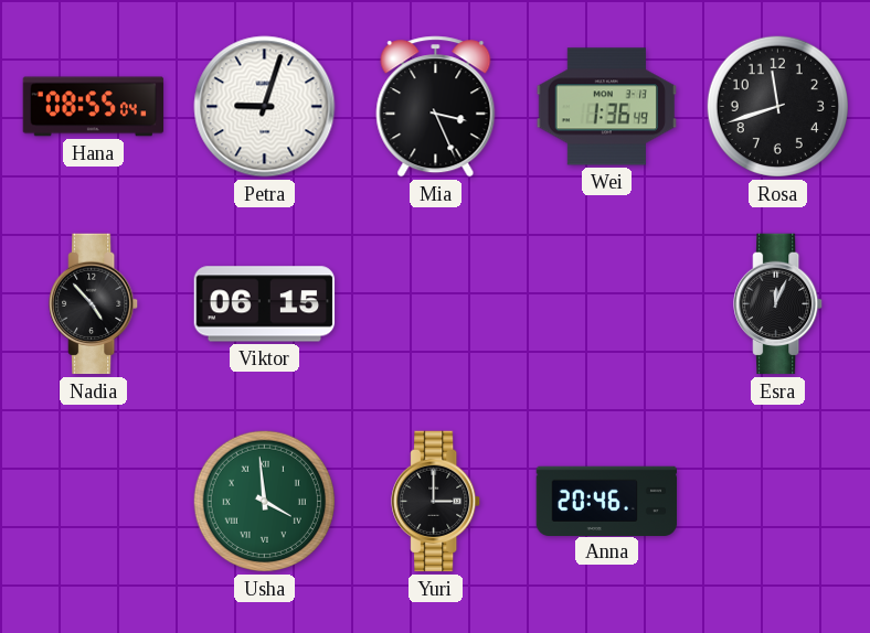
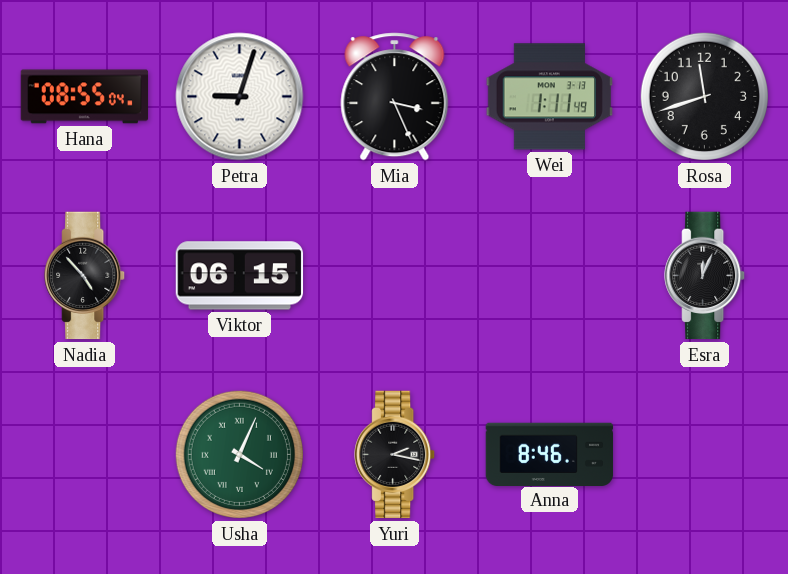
Wei: 1:36 -> 1:11 (549, 97)
Usha: 3:59 -> 4:04 (239, 454)
Yuri: 3:00 -> 2:17 (395, 455)
Anna: 20:46 -> 8:46 (550, 454)
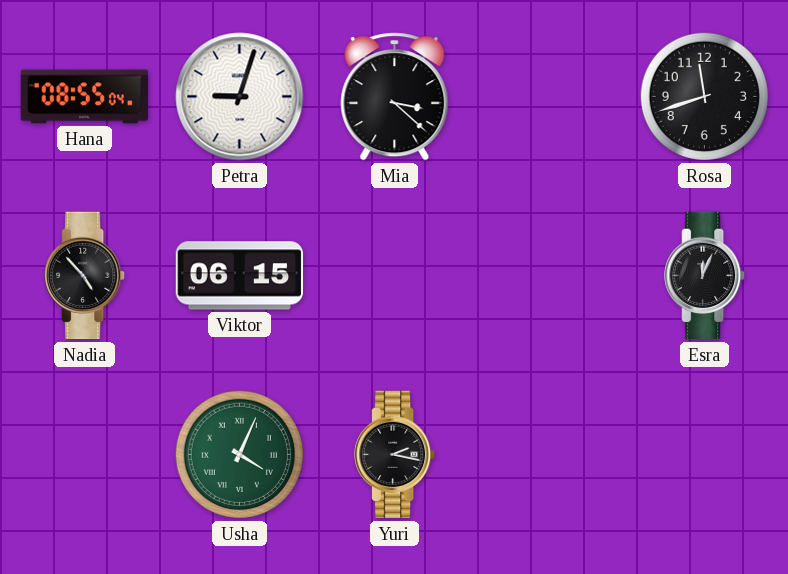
Mia: 3:26 -> 3:22 (395, 97)
Wei: 1:11 -> none (549, 97)
Anna: 8:46 -> none (550, 454)
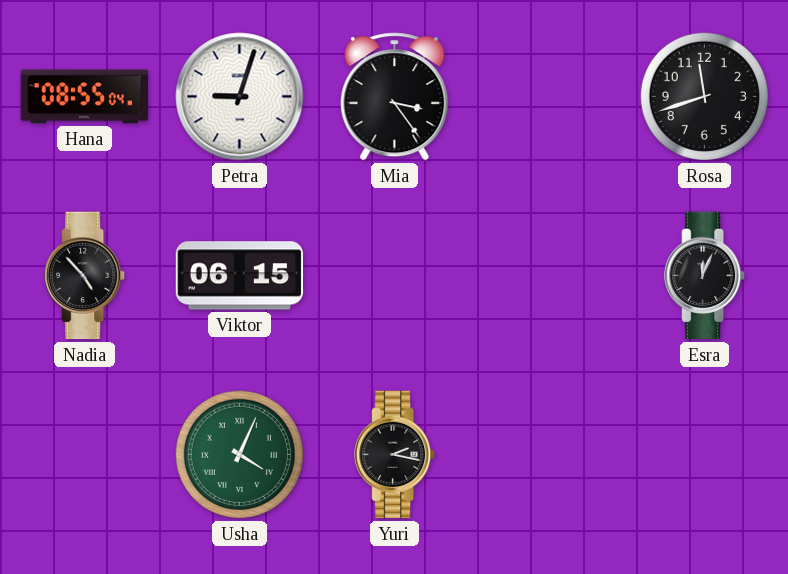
Mia: 3:22 -> 3:24 (395, 97)
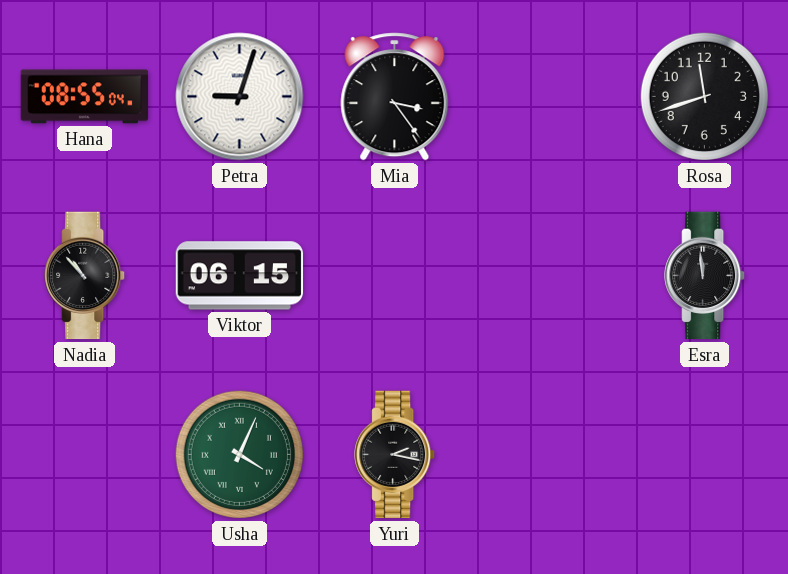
Nadia: 4:53 -> 10:53 (85, 276)
Esra: 12:04 -> 11:59 (705, 276)
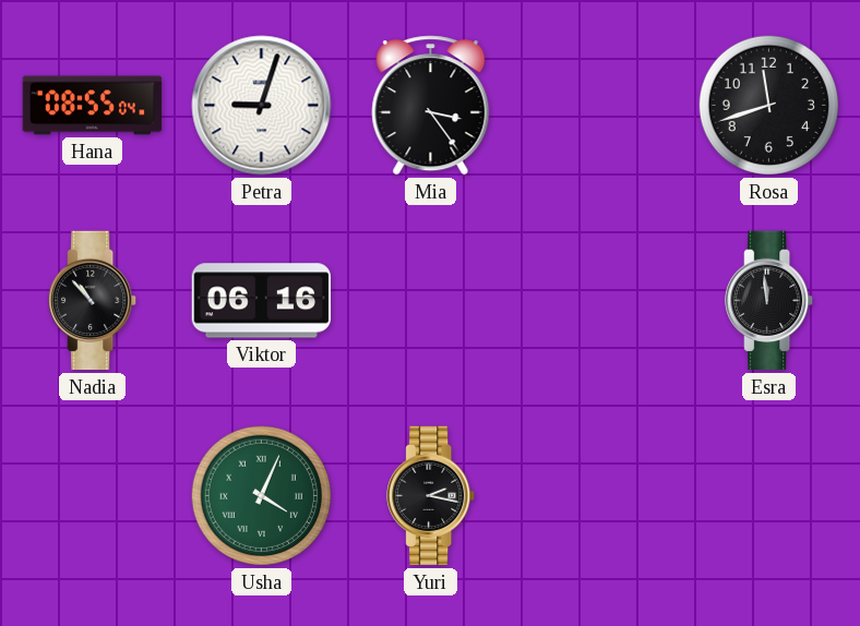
Viktor: 06:15 -> 06:16 (262, 301)
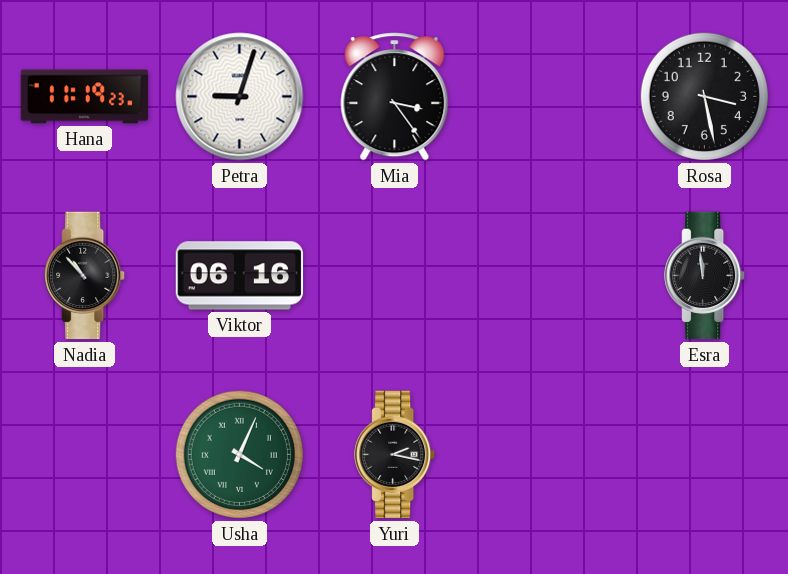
Hana: 08:55 -> 11:19 (85, 97)
Rosa: 11:42 -> 3:28 (704, 96)
